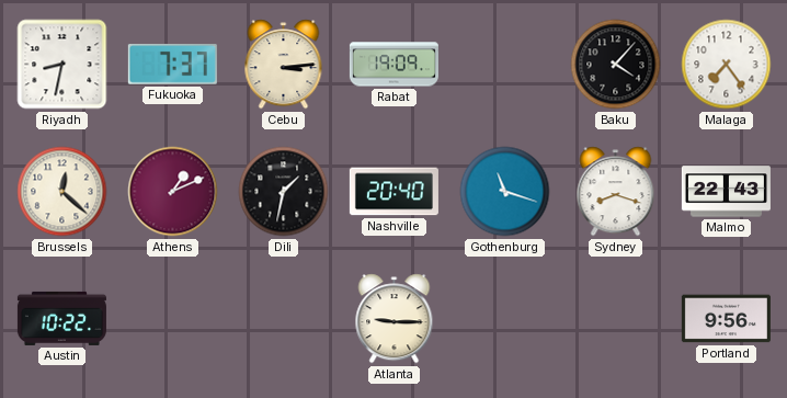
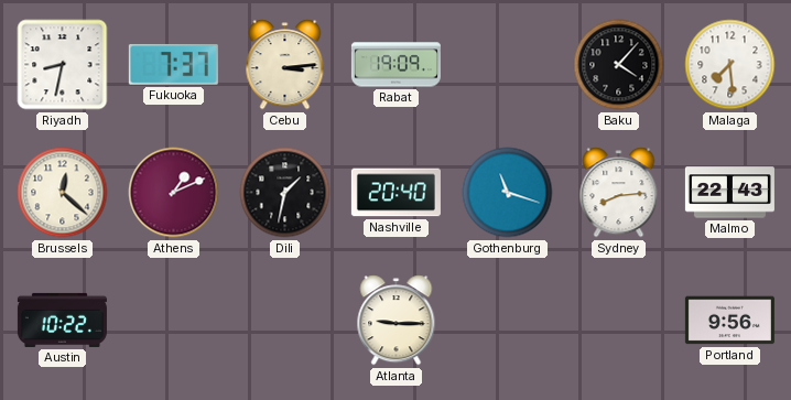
Malaga: 7:24 -> 7:29 (730, 65)
Sydney: 8:18 -> 8:14 (619, 193)
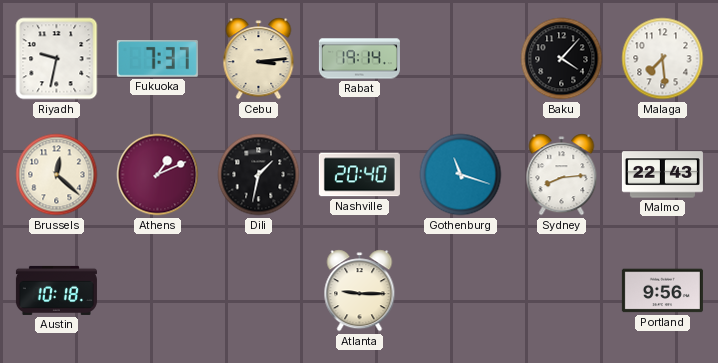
Riyadh: 8:32 -> 9:32 (57, 59)
Rabat: 19:09 -> 19:14 (359, 59)
Austin: 10:22 -> 10:18 (56, 290)
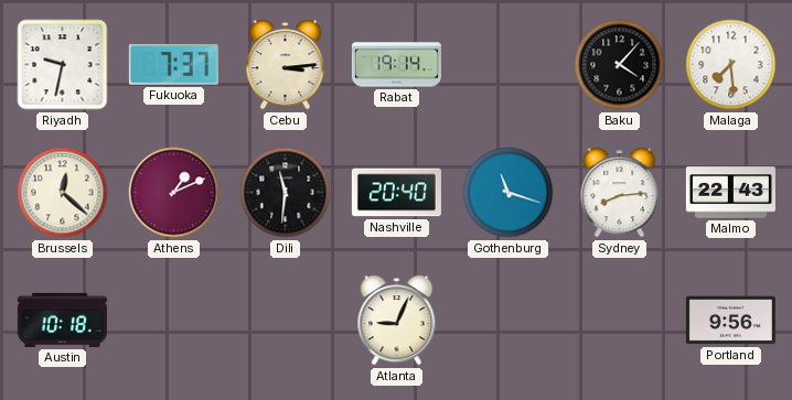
Dili: 1:32 -> 11:31 (286, 193)
Atlanta: 9:15 -> 9:04 (397, 321)
